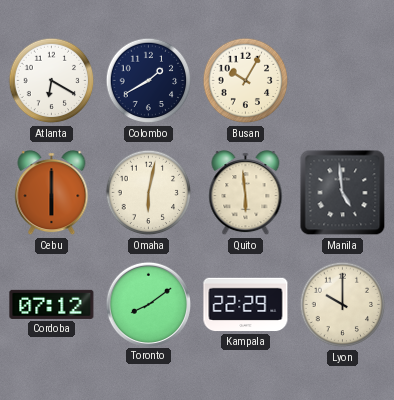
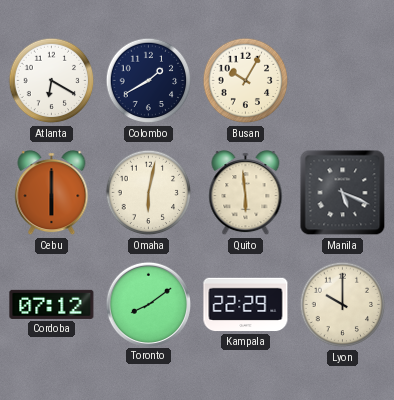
Manila: 4:59 -> 5:19 (343, 193)
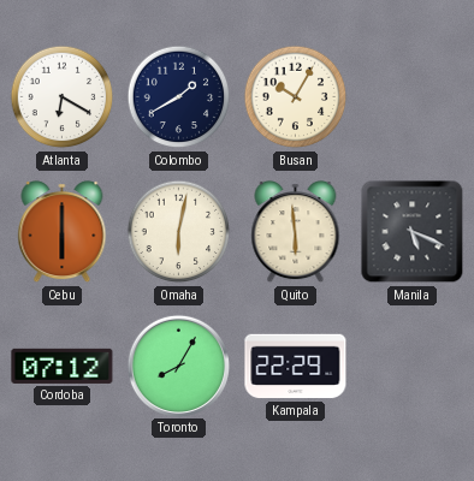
Toronto: 8:09 -> 8:05 (178, 366)
Lyon: 10:00 -> none (343, 305)
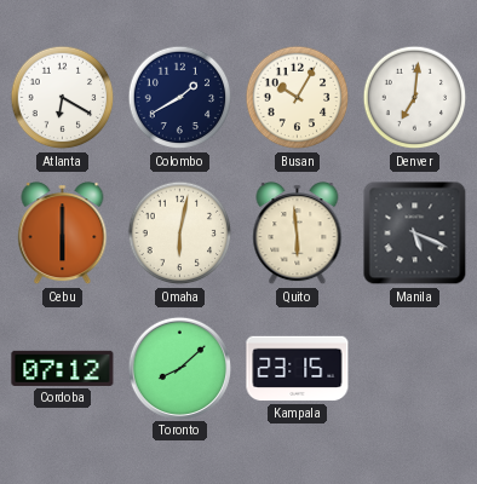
Denver: none -> 7:01 (415, 98)
Toronto: 8:05 -> 8:08 (179, 368)
Kampala: 22:29 -> 23:15 (298, 369)
